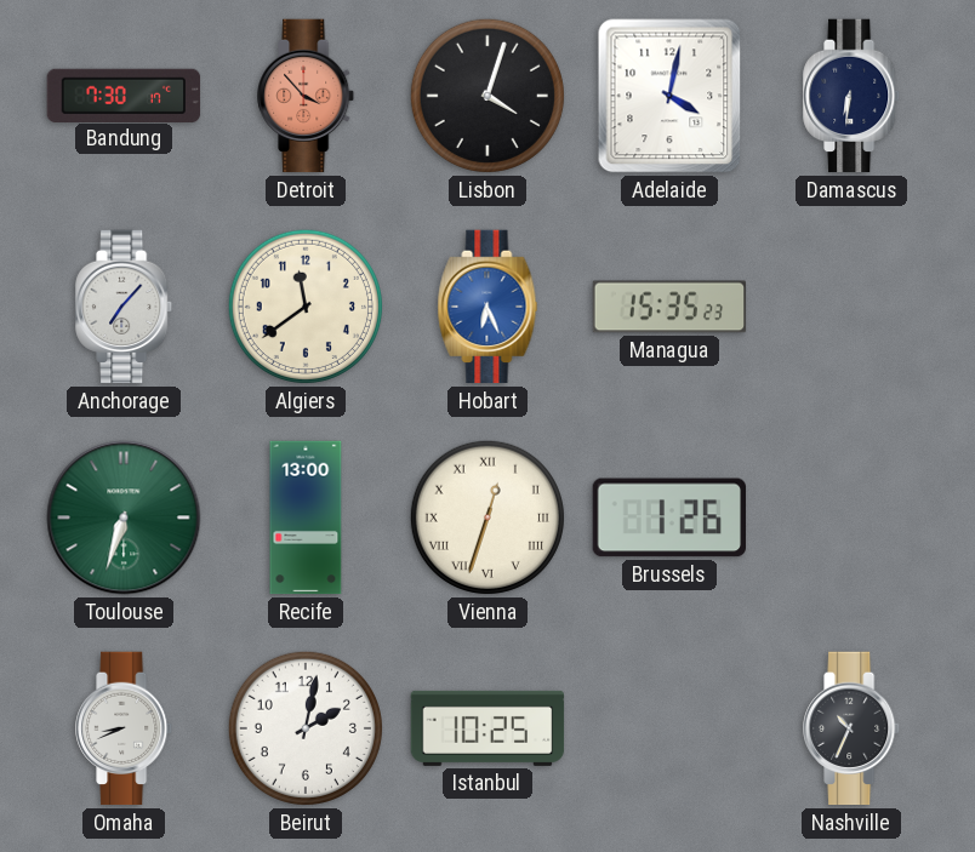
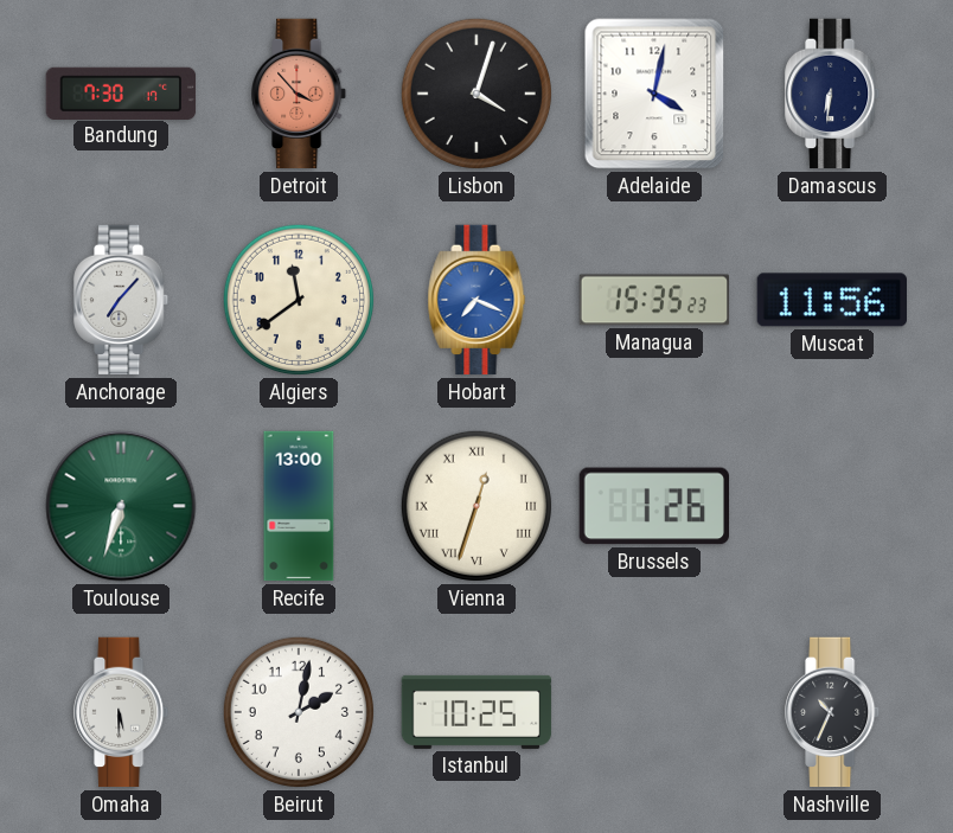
Hobart: 6:26 -> 7:19 (476, 300)
Muscat: none -> 11:56 (831, 300)
Omaha: 8:41 -> 5:30 (122, 712)
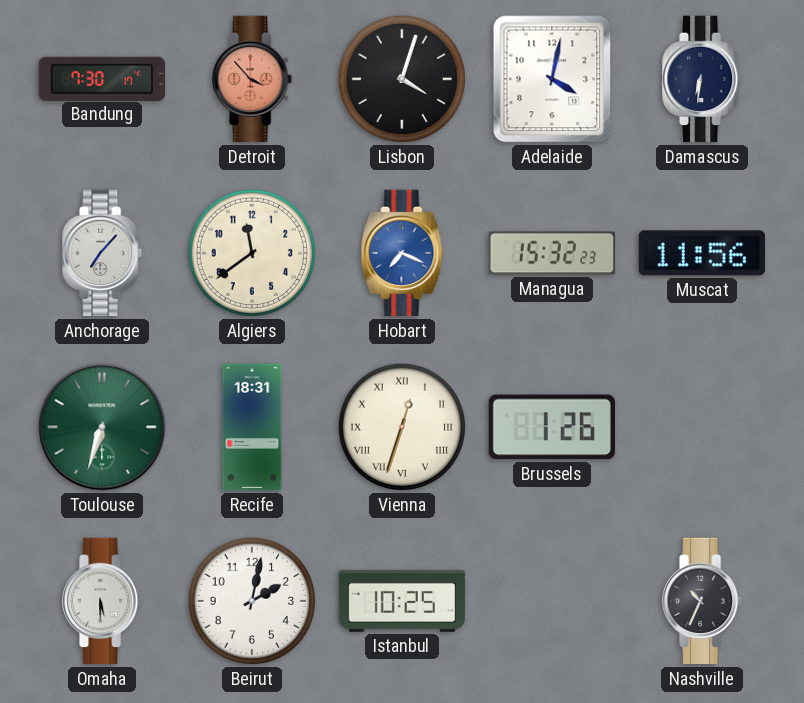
Managua: 15:35 -> 15:32 (552, 253)
Recife: 13:00 -> 18:31 (252, 427)
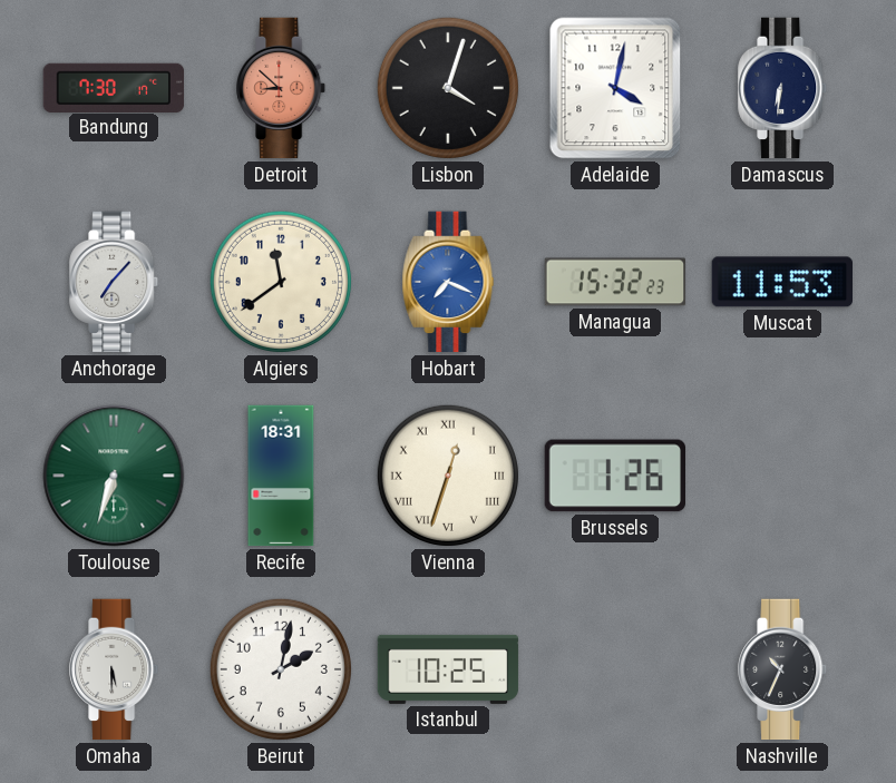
Detroit: 3:53 -> 8:52 (282, 88)
Muscat: 11:56 -> 11:53 (781, 282)
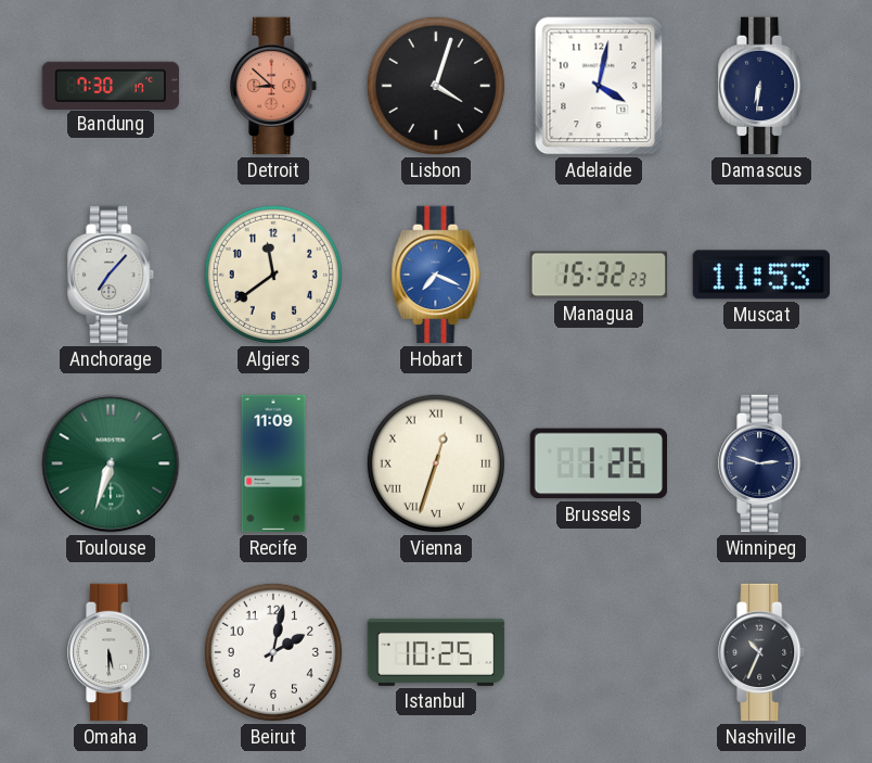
Recife: 18:31 -> 11:09 (273, 463)
Winnipeg: none -> 2:48 (762, 463)
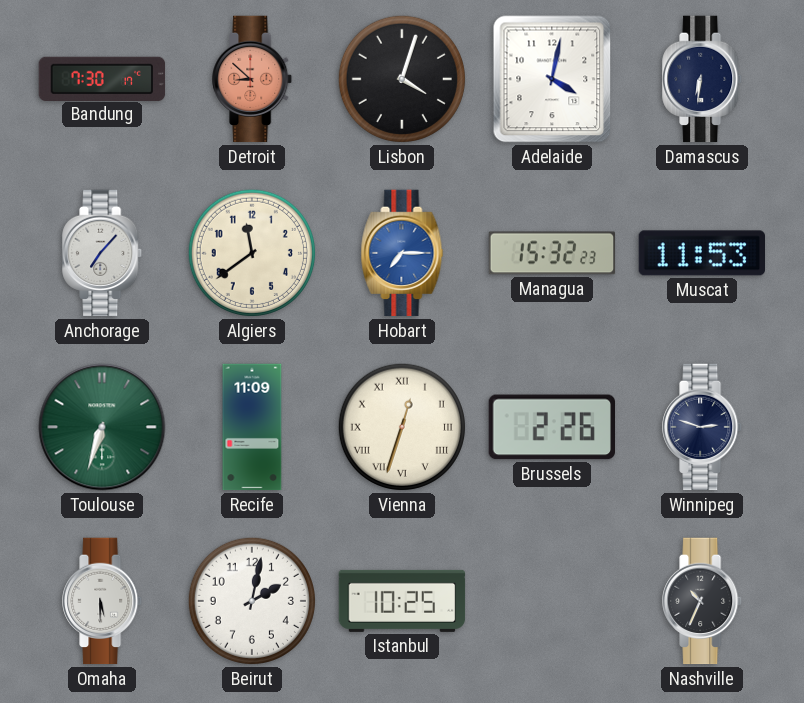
Hobart: 7:19 -> 7:15 (402, 253)
Brussels: 1:26 -> 2:26 (551, 427)
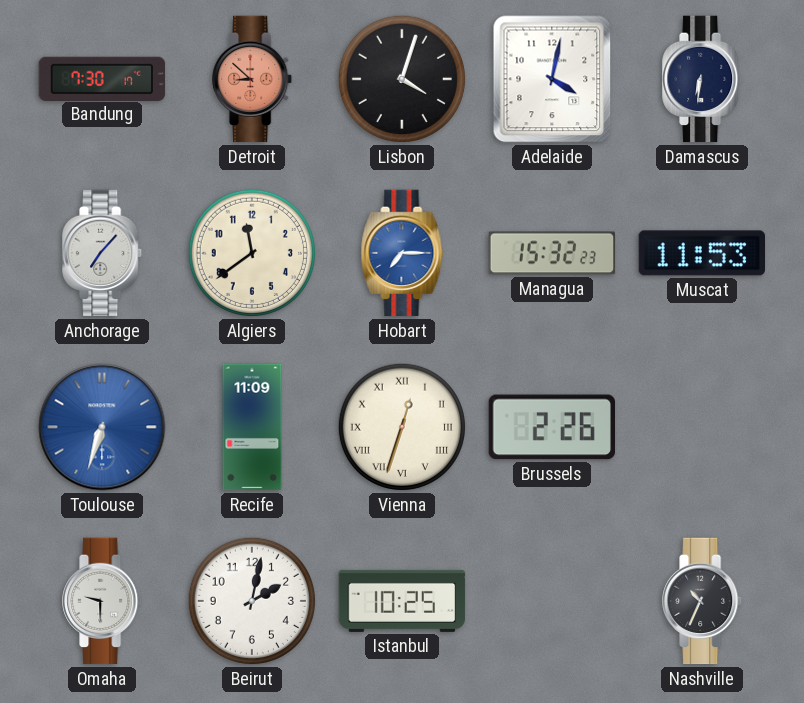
Toulouse dial: green -> blue (102, 427)
Winnipeg: 2:48 -> none (703, 427)
Omaha: 5:30 -> 9:30 (103, 601)
